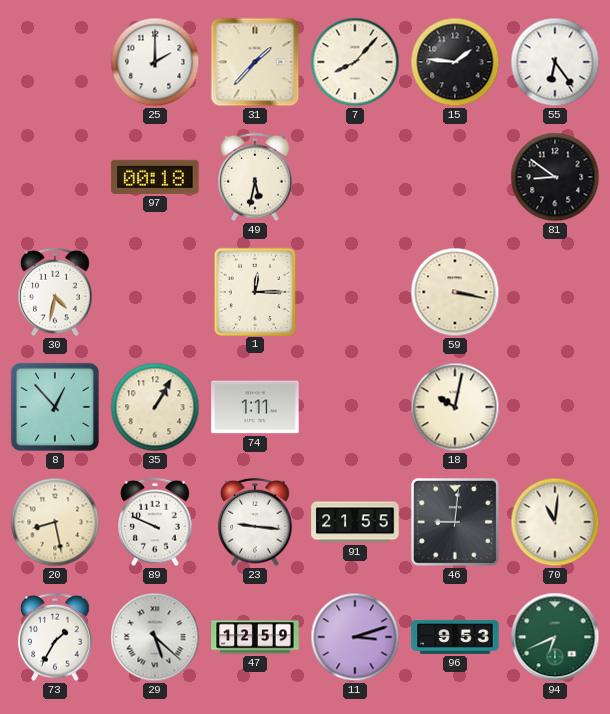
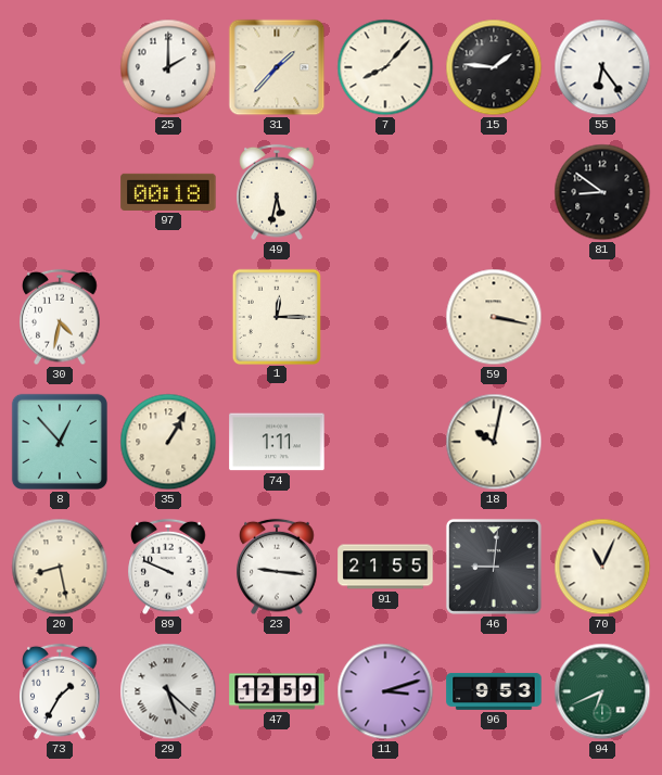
70: 11:01 -> 11:04 (602, 567)
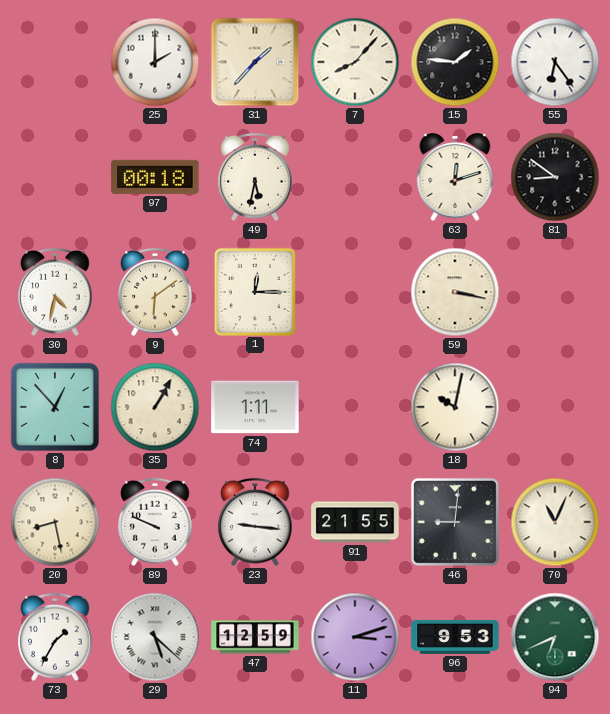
63: none -> 12:12 (455, 177)
9: none -> 6:09 (155, 292)
